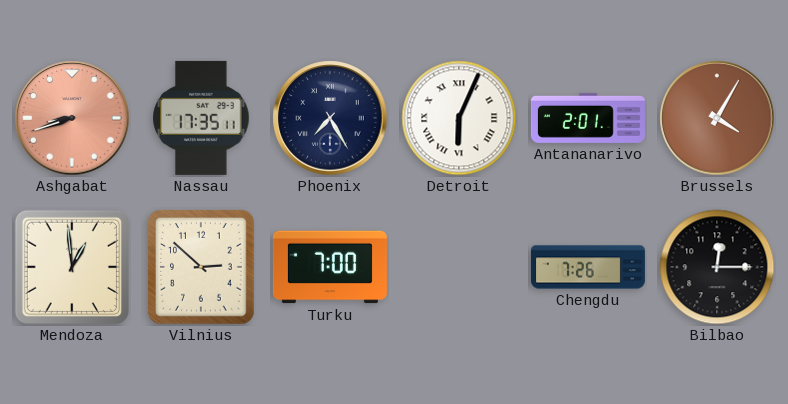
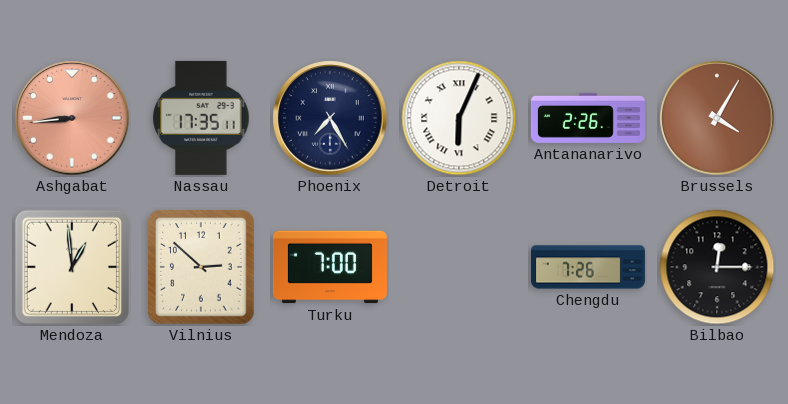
Ashgabat: 8:42 -> 8:44 (72, 118)
Antananarivo: 2:01 -> 2:26 (588, 118)
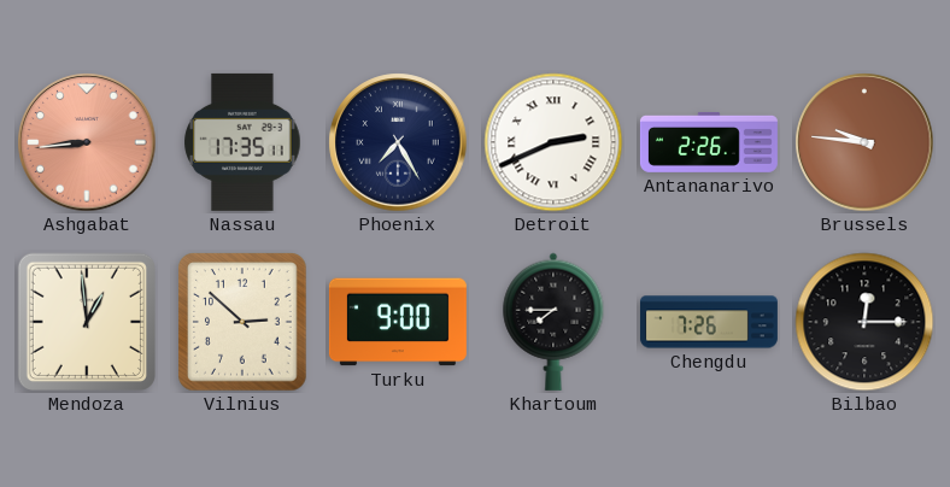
Detroit: 6:04 -> 2:41 (553, 142)
Brussels: 4:05 -> 9:46 (864, 142)
Turku: 7:00 -> 9:00 (398, 322)
Khartoum: none -> 7:45 (553, 322)
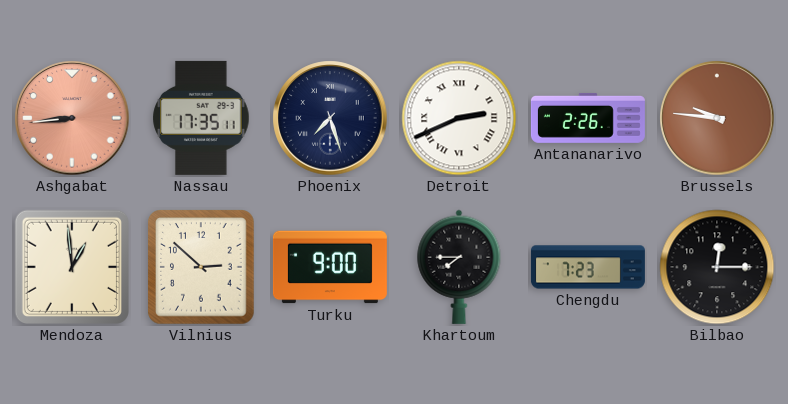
Phoenix: 7:25 -> 7:27 (330, 118)
Chengdu: 7:26 -> 7:23 (588, 267)
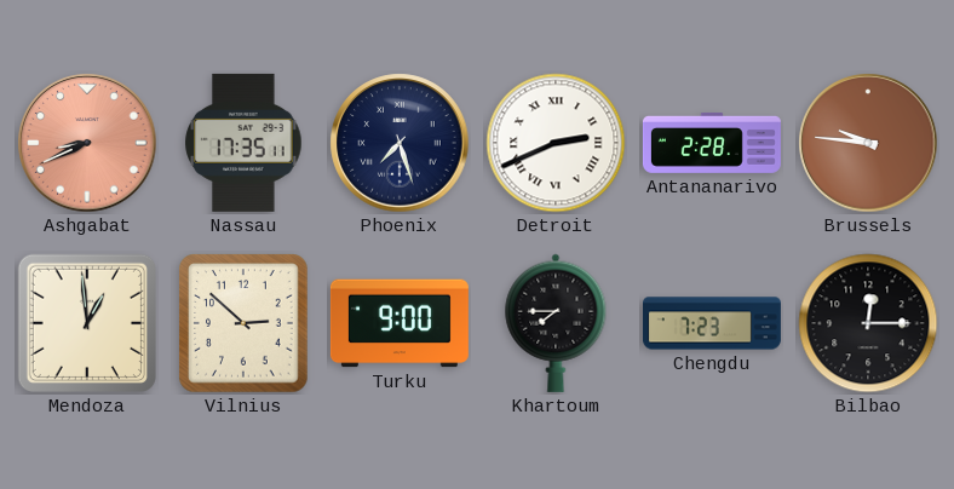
Ashgabat: 8:44 -> 8:41 (87, 143)
Antananarivo: 2:26 -> 2:28 (712, 143)
